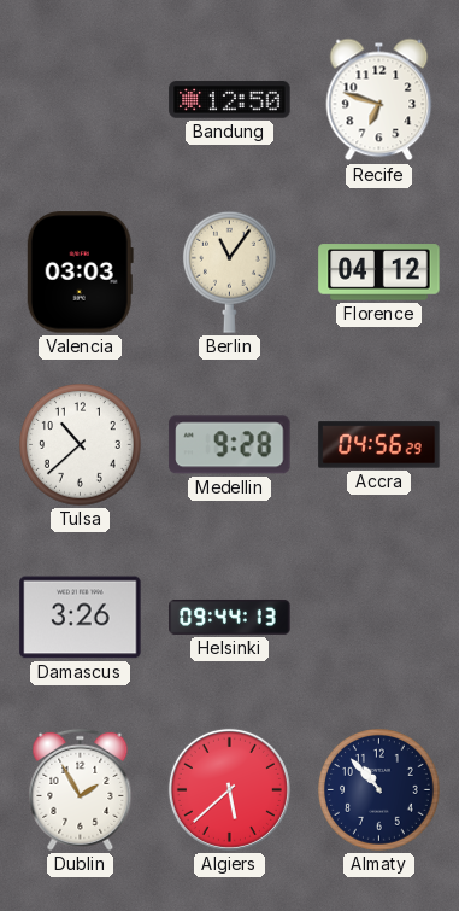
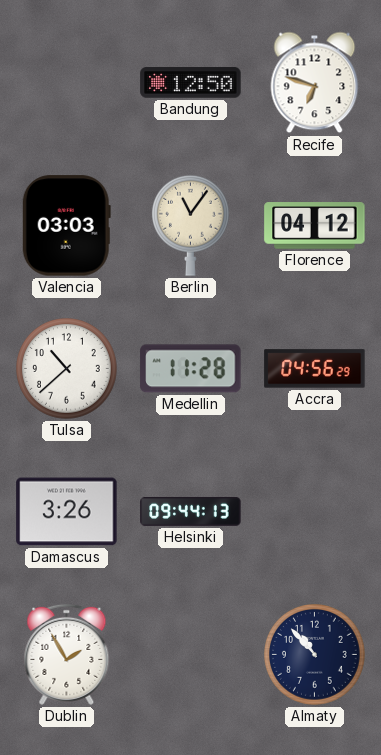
Medellin: 9:28 -> 11:28 (191, 369)
Algiers: 5:38 -> none (229, 789)
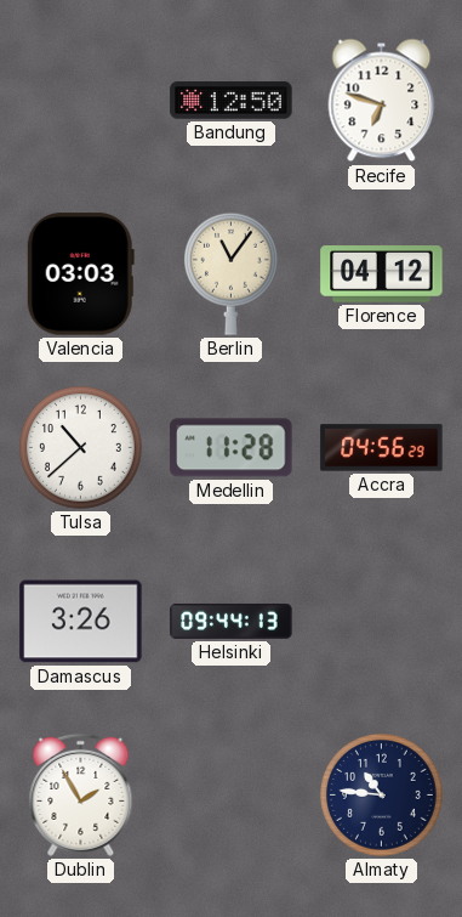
Almaty: 10:53 -> 10:46 (382, 796)
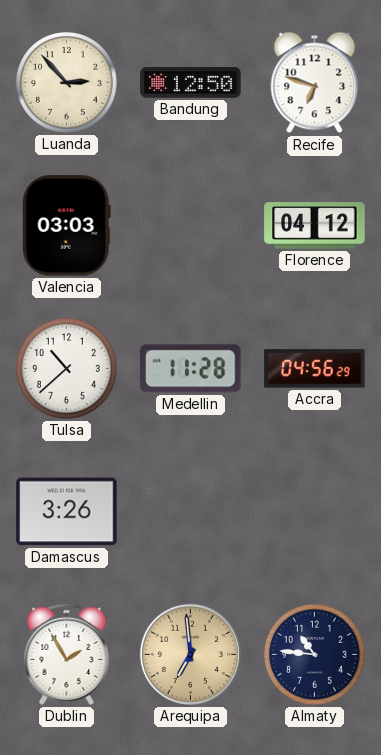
Luanda: none -> 2:53 (67, 83)
Berlin: 11:06 -> none (230, 273)
Helsinki: 09:44 -> none (232, 621)
Arequipa: none -> 6:59 (190, 654)
